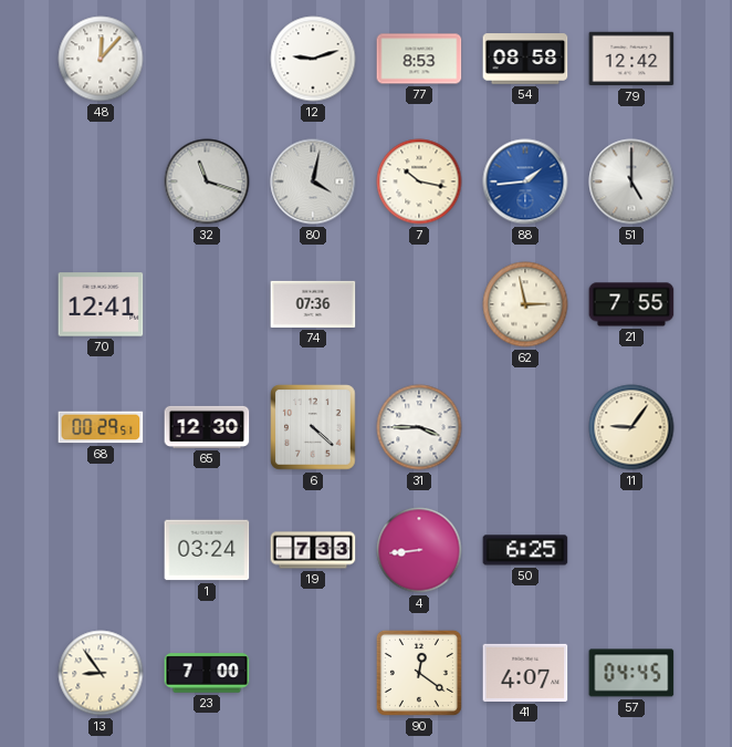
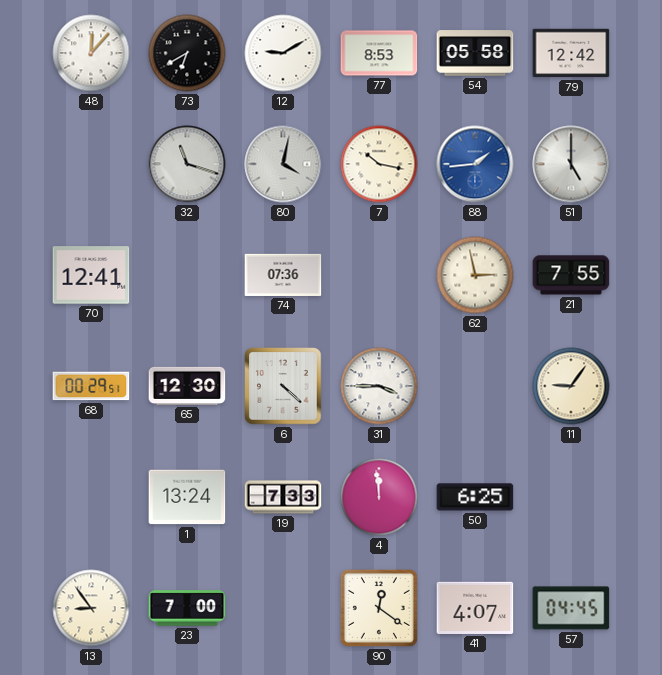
73: none -> 6:40 (187, 53)
12: 9:12 -> 9:10 (283, 53)
54: 08:58 -> 05:58 (475, 53)
1: 03:24 -> 13:24 (187, 497)
4: 8:44 -> 11:59 (379, 497)
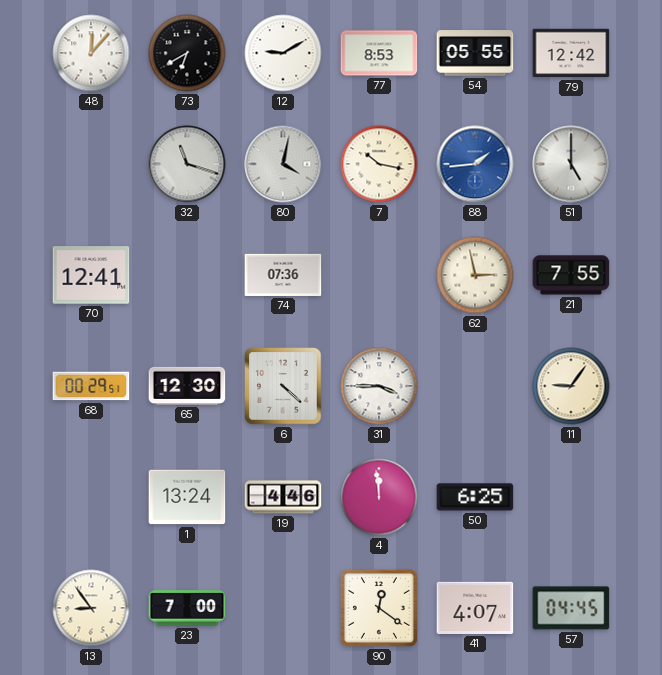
54: 05:58 -> 05:55 (475, 53)
19: 7:33 -> 4:46 (283, 497)
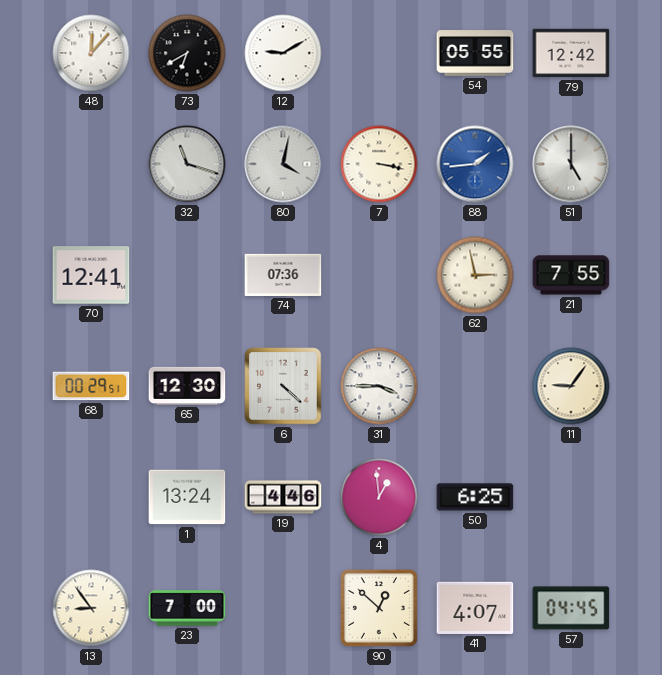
77: 8:53 -> none (379, 53)
7: 10:17 -> 3:17 (379, 164)
4: 11:59 -> 12:59 (379, 497)
90: 12:21 -> 12:52 (379, 608)
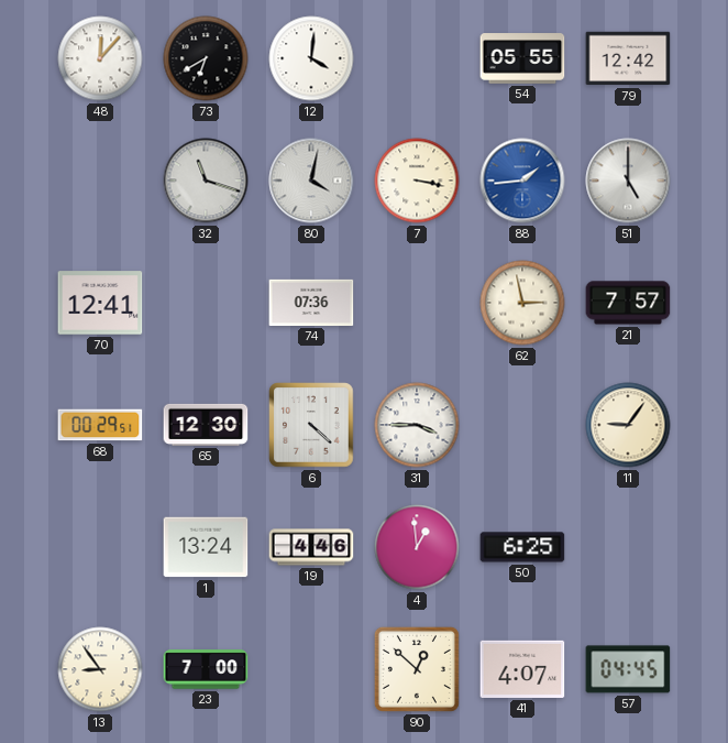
12: 9:10 -> 4:01 (311, 58)
21: 7:55 -> 7:57 (628, 303)
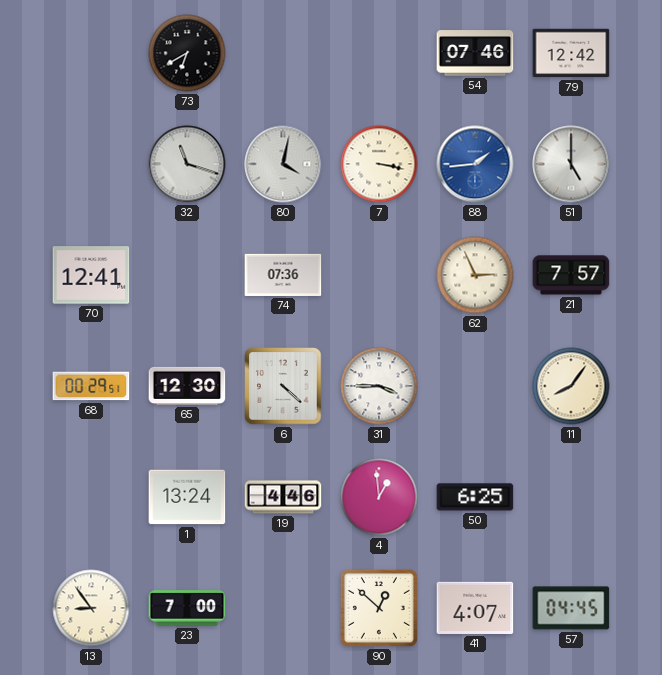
48: 12:07 -> none (100, 58)
12: 4:01 -> none (311, 58)
54: 05:55 -> 07:46 (475, 53)
62: 2:58 -> 2:56 (475, 275)
11: 9:06 -> 8:06 (571, 386)
